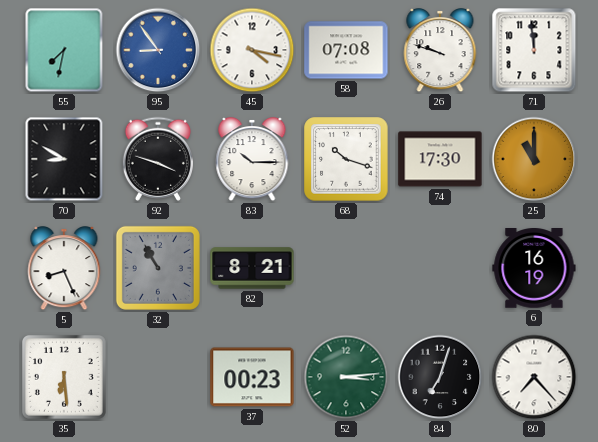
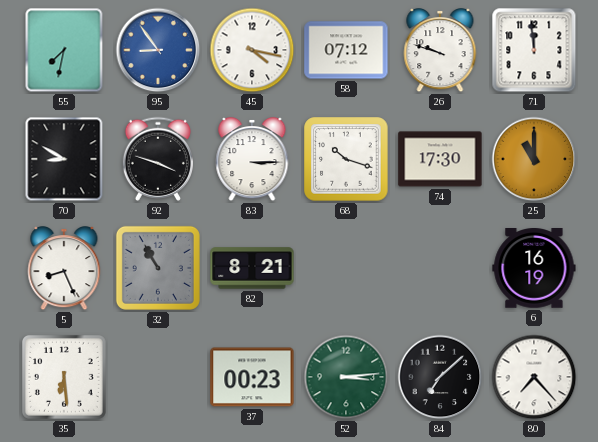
58: 07:08 -> 07:12 (346, 50)
83: 10:15 -> 3:15 (252, 160)
84: 7:03 -> 7:08 (440, 377)
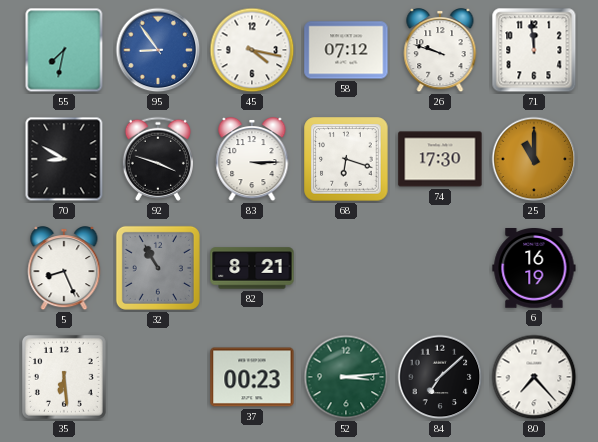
68: 10:18 -> 6:18 (346, 159)
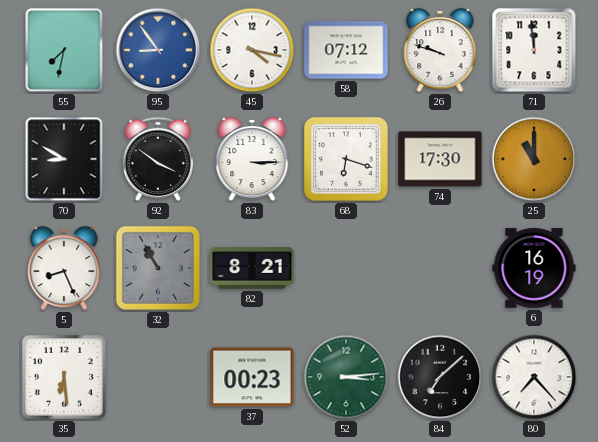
92: 3:48 -> 3:51 (158, 159)
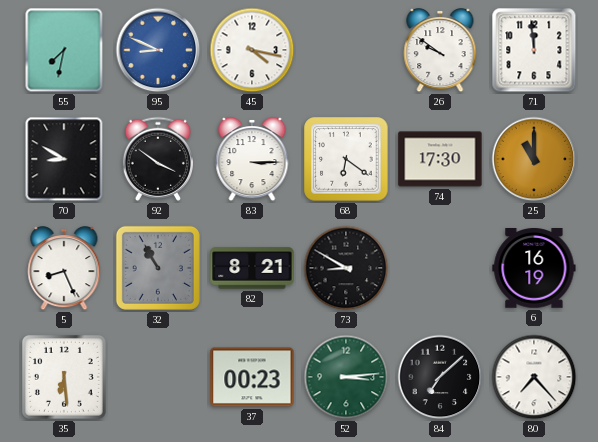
95: 8:54 -> 8:49 (158, 50)
58: 07:12 -> none (346, 50)
26: 9:48 -> 9:51 (440, 51)
68: 6:18 -> 6:21 (346, 159)
73: none -> 8:50 (346, 268)
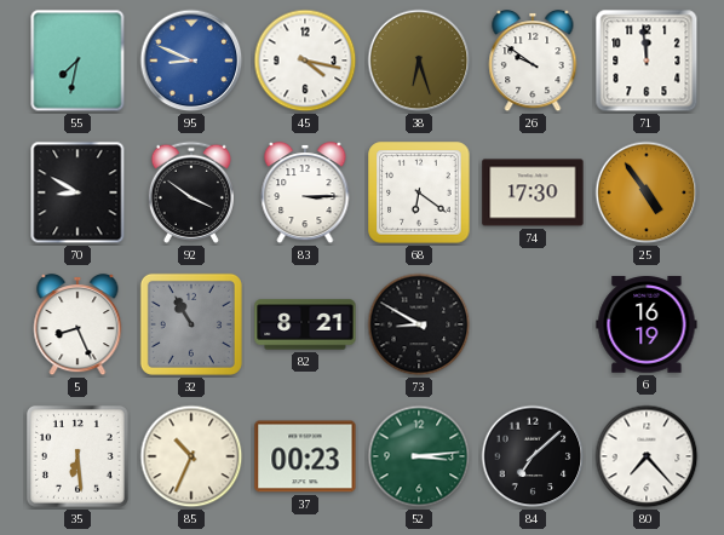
38: none -> 6:27 (419, 61)
25: 11:00 -> 4:54 (647, 192)
85: none -> 10:34 (191, 456)
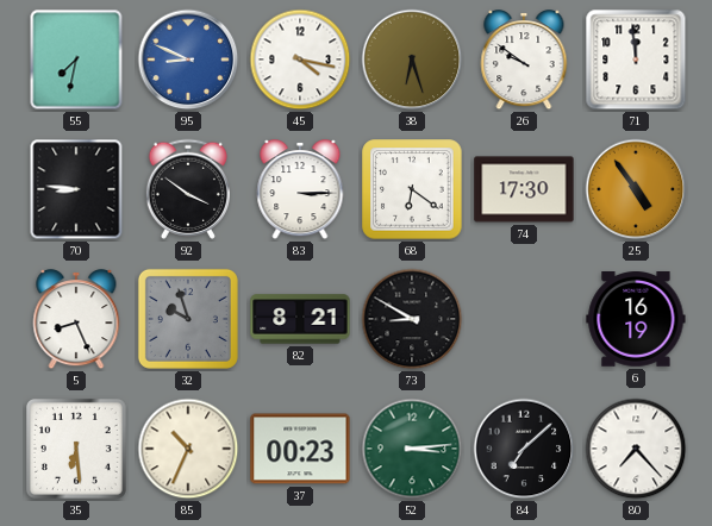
70: 8:50 -> 8:46 (76, 189)
32: 10:55 -> 9:57 (188, 319)
